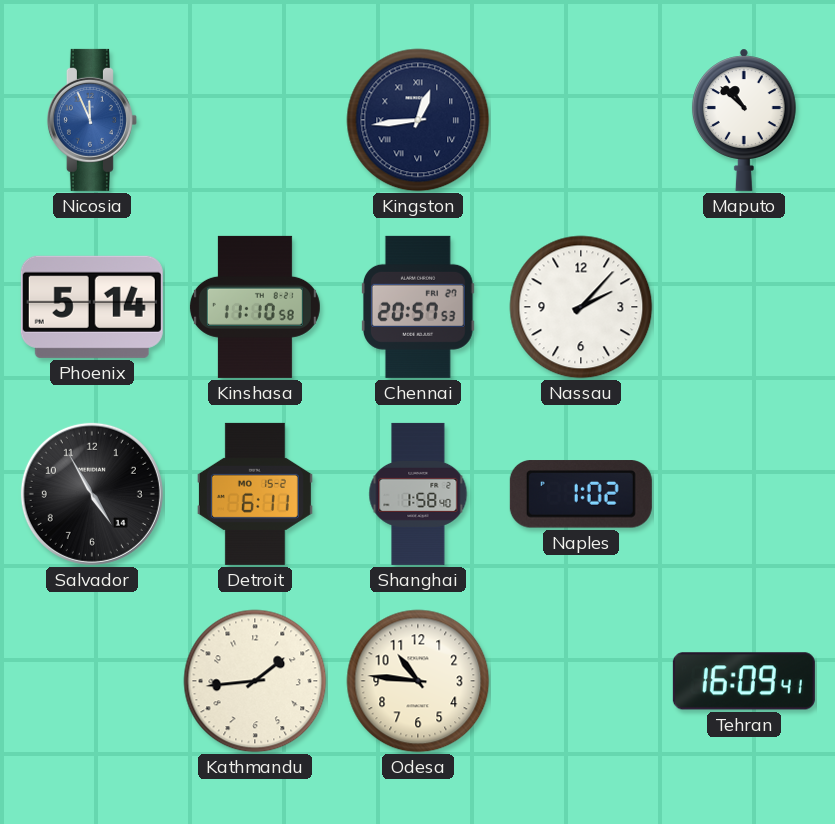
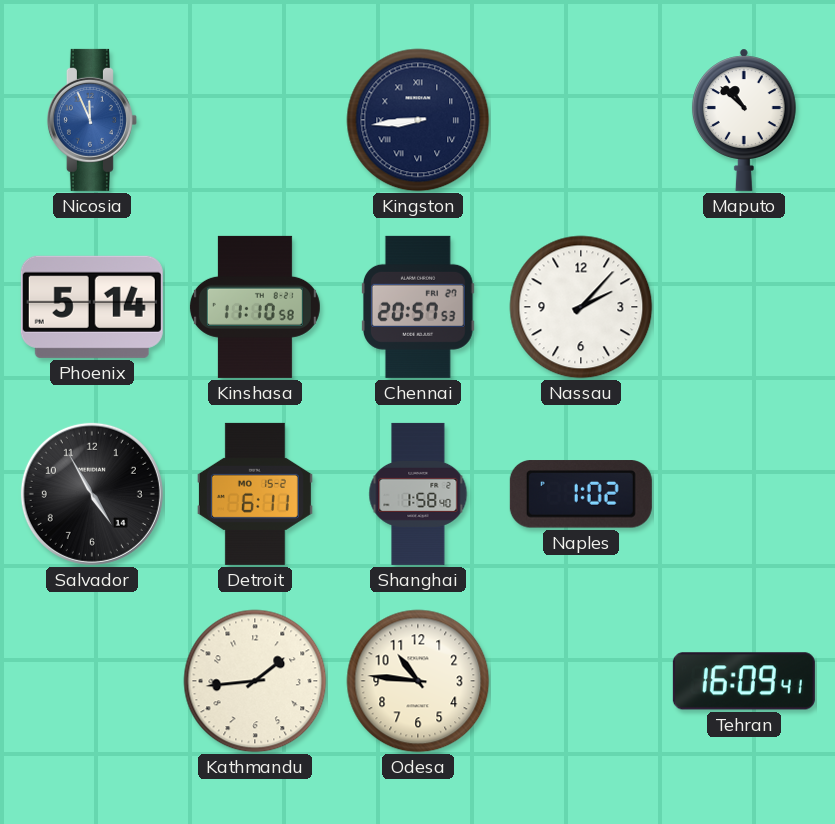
Kingston: 12:44 -> 8:44 (418, 120)
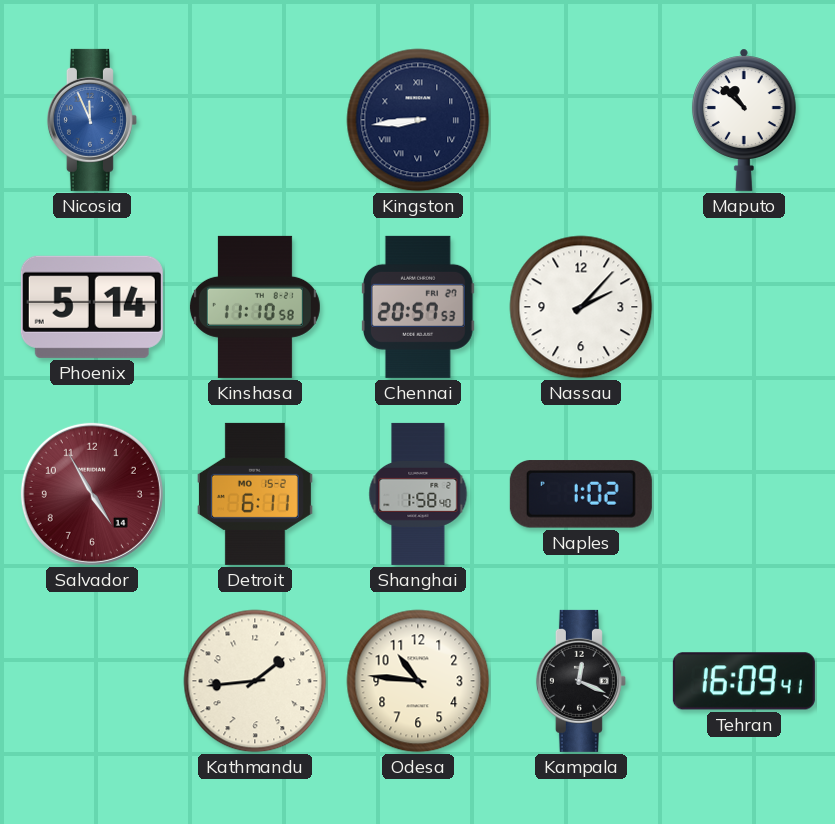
Salvador dial: black -> burgundy (92, 494)
Kampala: none -> 12:19 (581, 681)
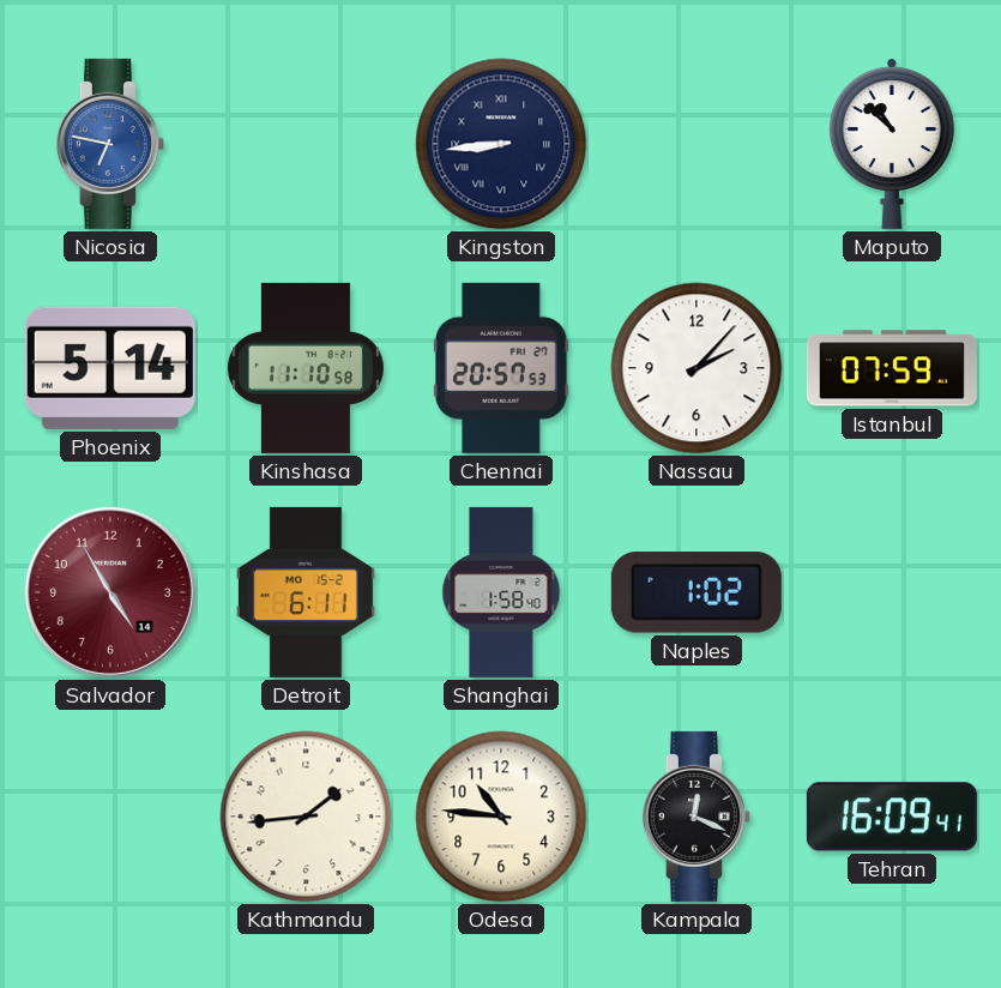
Nicosia: 11:56 -> 6:47 (110, 144)
Istanbul: none -> 07:59 (892, 368)
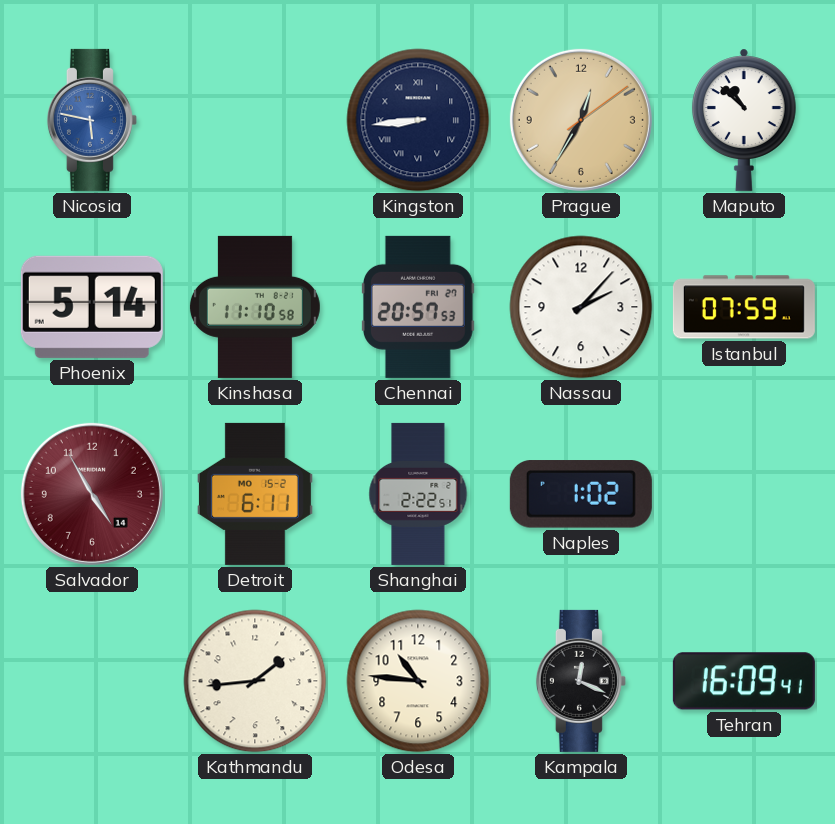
Nicosia: 6:47 -> 5:47 (92, 120)
Prague: none -> 12:35 (581, 120)
Shanghai: 1:58 -> 2:22 (418, 494)
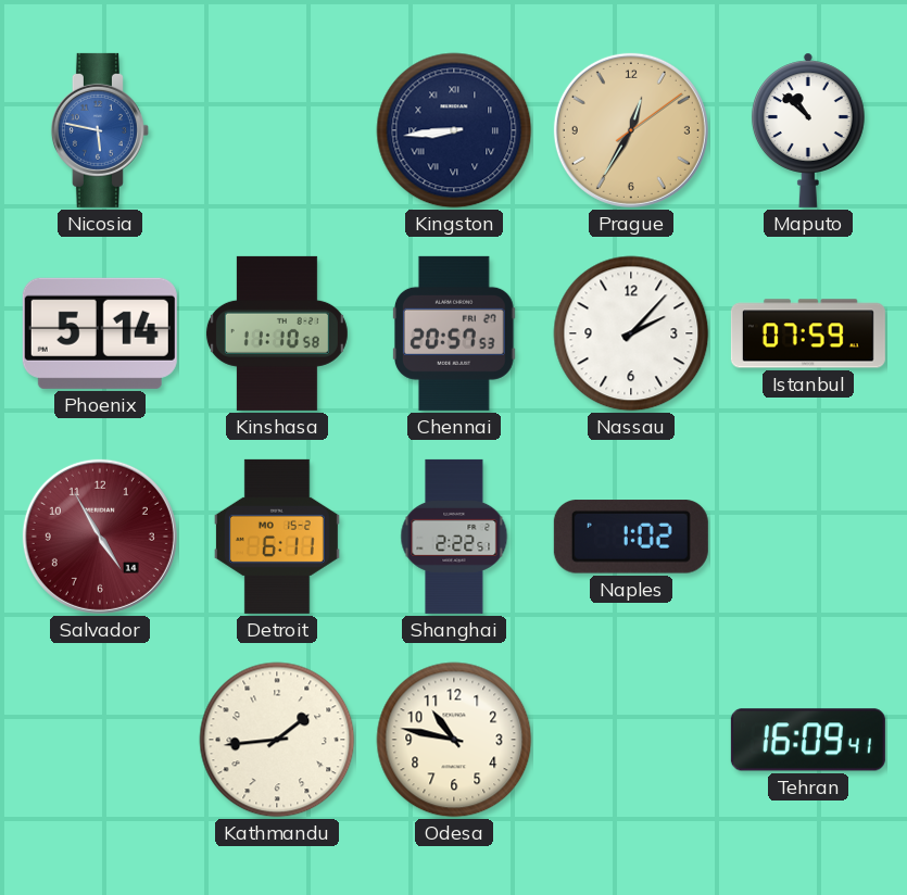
Odesa: 10:46 -> 10:47 (454, 740)
Kampala: 12:19 -> none (581, 681)
